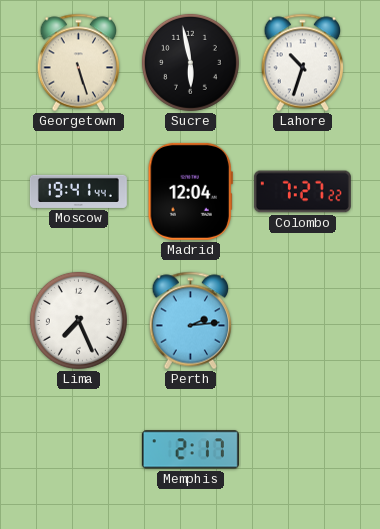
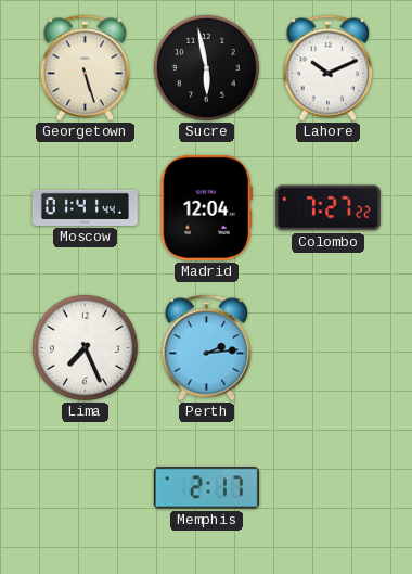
Lahore: 10:33 -> 10:11 (329, 68)
Moscow: 19:41 -> 01:41 (85, 207)
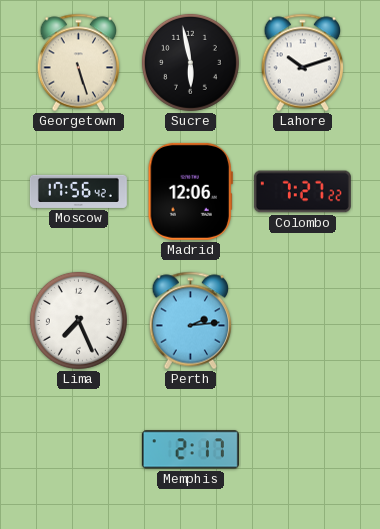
Lahore: 10:11 -> 10:12 (303, 63)
Moscow: 01:41 -> 17:56 (78, 191)
Madrid: 12:04 -> 12:06 (190, 191)
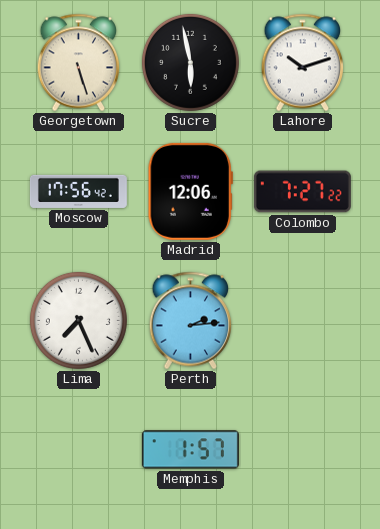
Memphis: 2:17 -> 1:57 (190, 450)
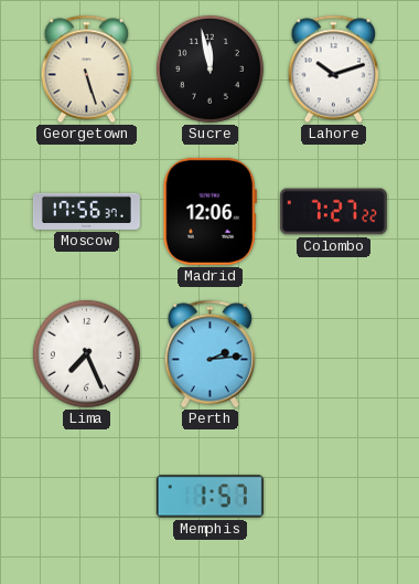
Sucre: 5:58 -> 11:58 (209, 68)
Moscow: 17:56:42 -> 17:56:37 (86, 211)
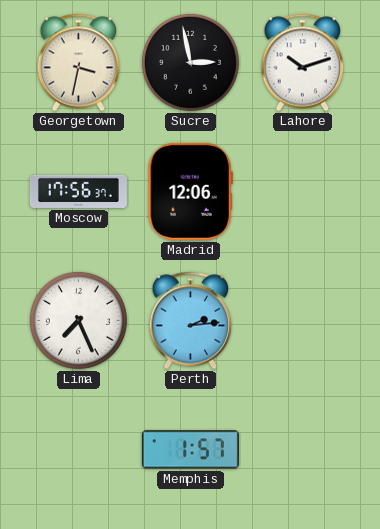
Georgetown: 5:27 -> 3:32 (79, 63)
Sucre: 11:58 -> 2:58 (190, 62)
Colombo: 7:27 -> none (333, 212)
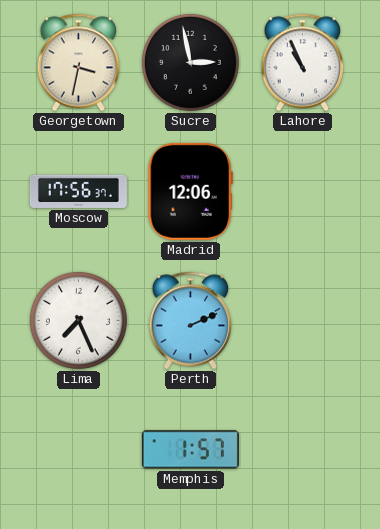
Lahore: 10:12 -> 10:56 (303, 63)
Perth: 2:14 -> 2:11 (191, 321)
